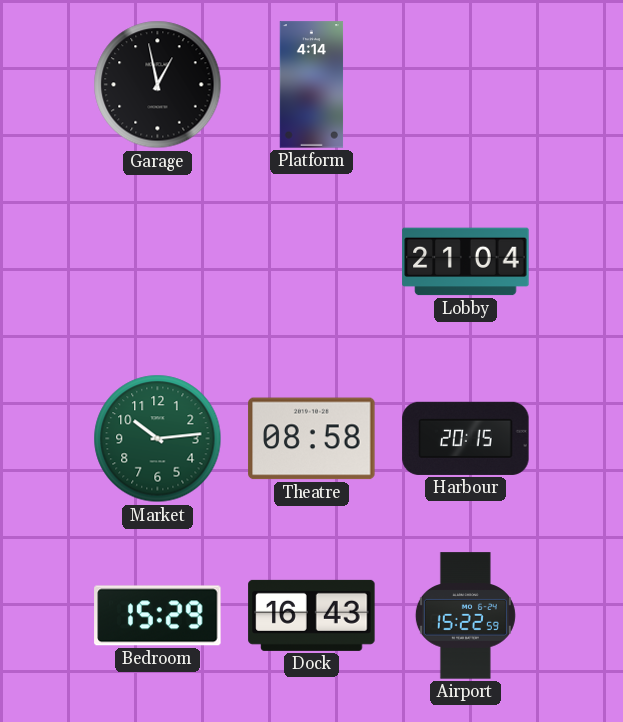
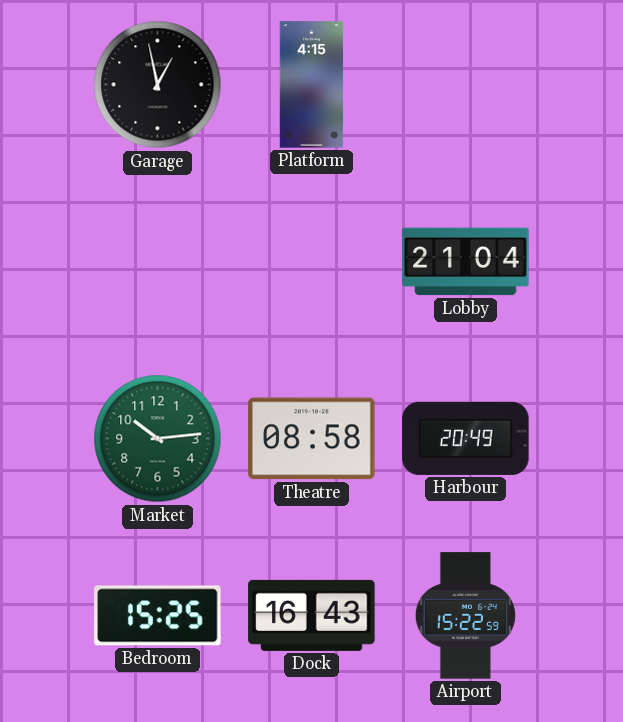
Platform: 4:14 -> 4:15 (312, 85)
Harbour: 20:15 -> 20:49 (466, 438)
Bedroom: 15:29 -> 15:25 (158, 616)
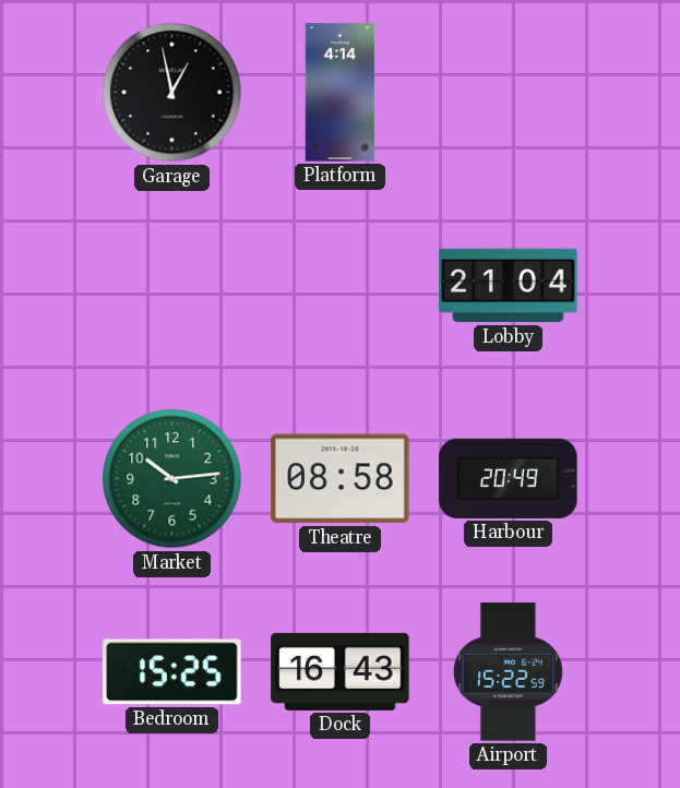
Platform: 4:15 -> 4:14 (341, 93)
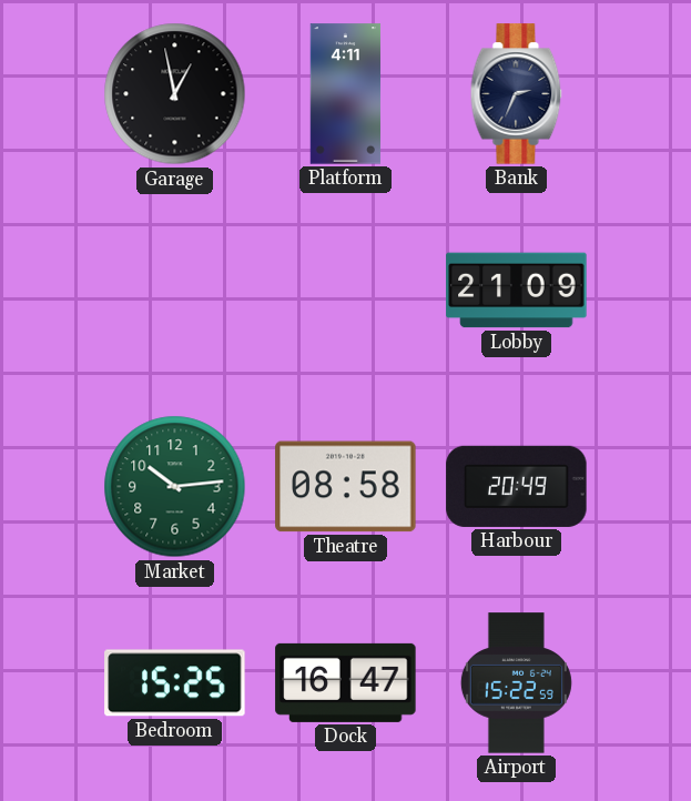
Platform: 4:14 -> 4:11 (346, 94)
Bank: none -> 2:34 (517, 94)
Lobby: 21:04 -> 21:09 (517, 291)
Dock: 16:43 -> 16:47 (346, 682)
